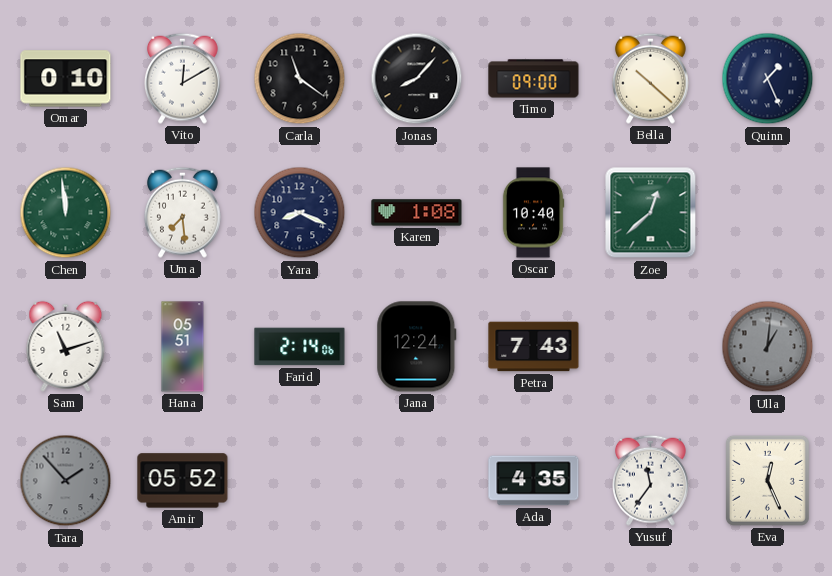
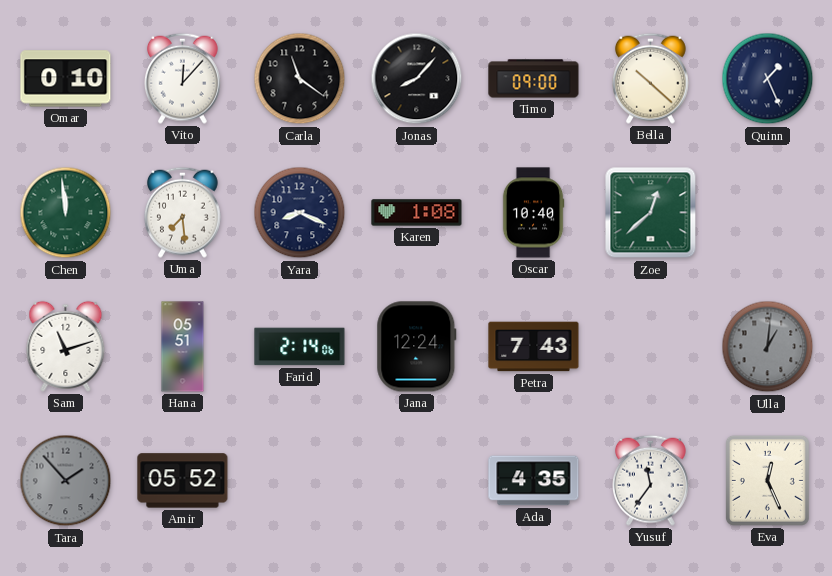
Vito: 12:10 -> 12:07 (182, 78)
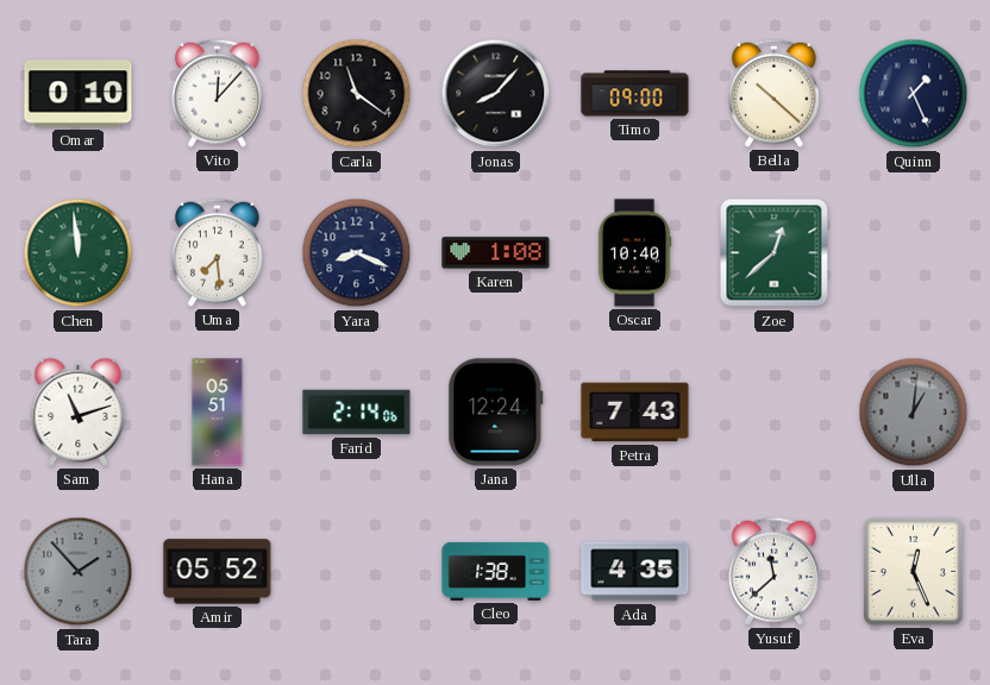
Cleo: none -> 1:38 (496, 571)
Yusuf: 11:36 -> 11:38 (773, 571)
